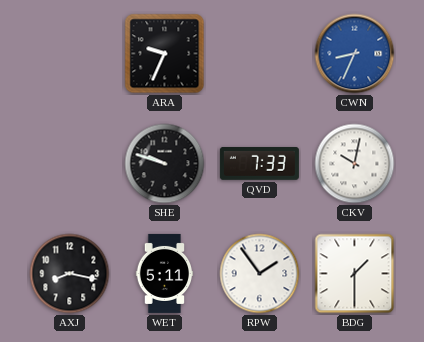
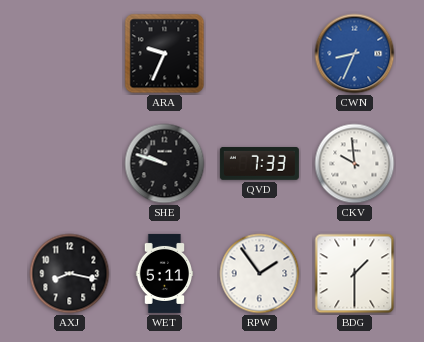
CKV: 10:02 -> 9:59 (355, 164)
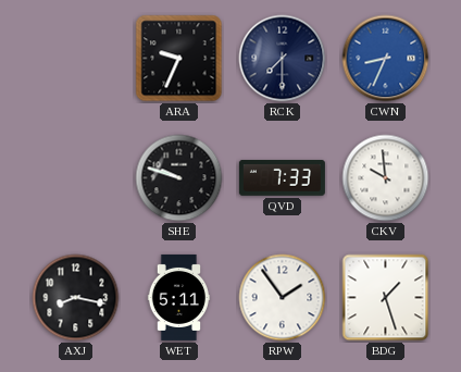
RCK: none -> 7:30 (283, 59)
BDG: 1:30 -> 1:27 (386, 298)
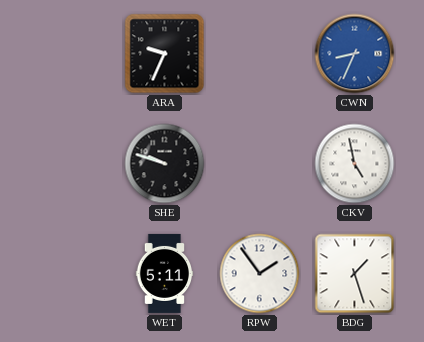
RCK: 7:30 -> none (283, 59)
QVD: 7:33 -> none (282, 178)
CKV: 9:59 -> 4:58 (355, 164)
AXJ: 8:17 -> none (76, 298)
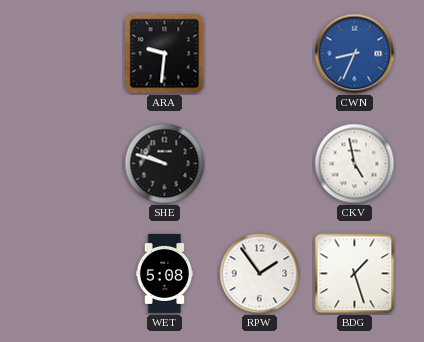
ARA: 9:34 -> 9:31 (165, 54)
WET: 5:11 -> 5:08 (165, 273)
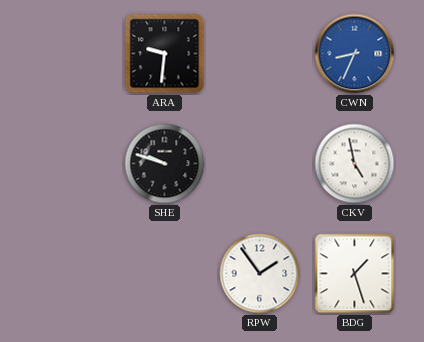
WET: 5:08 -> none (165, 273)
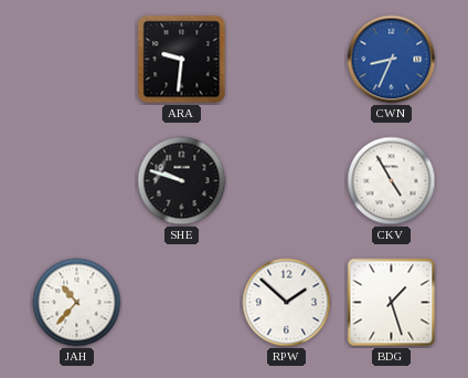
CKV: 4:58 -> 4:55 (392, 181)
JAH: none -> 10:37 (77, 303)
RPW: 1:54 -> 1:52 (287, 303)
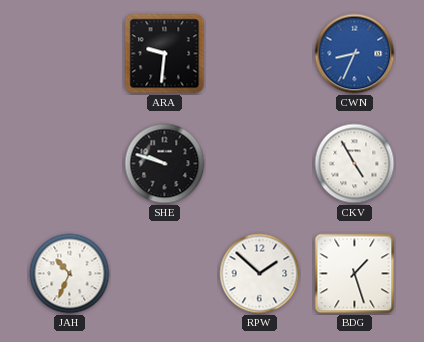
JAH: 10:37 -> 10:34 (70, 274)
